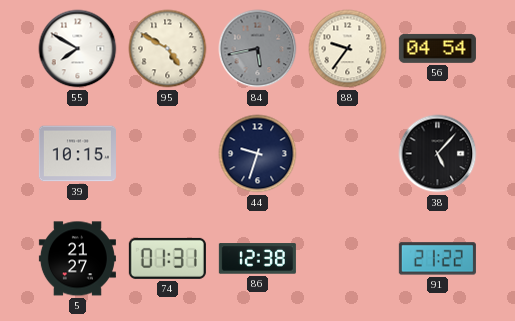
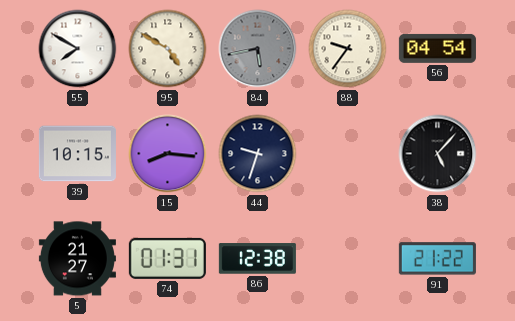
15: none -> 8:16 (168, 154)
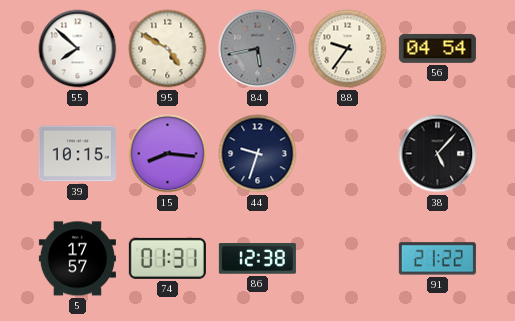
55: 7:50 -> 7:52 (78, 49)
5: 21:27 -> 17:57 (77, 259)
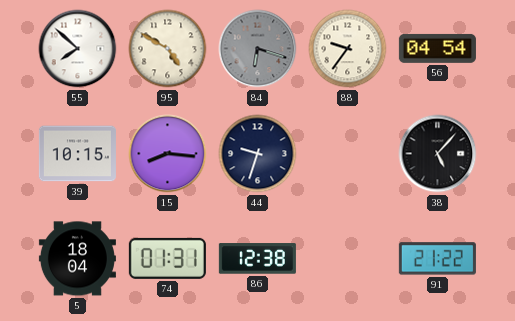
84: 5:43 -> 6:18 (258, 49)
5: 17:57 -> 18:04 (77, 259)
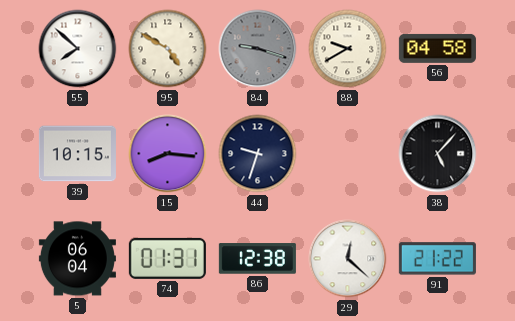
84: 6:18 -> 9:18 (258, 49)
88: 9:36 -> 9:40 (348, 49)
56: 04:54 -> 04:58 (437, 48)
5: 18:04 -> 06:04 (77, 259)
29: none -> 12:22 (348, 259)
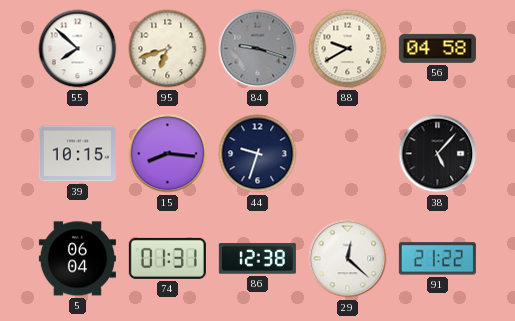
95: 4:50 -> 6:42 (168, 49)
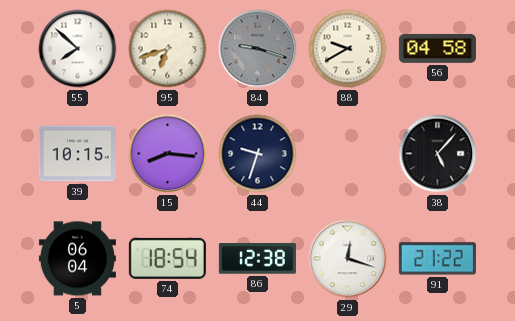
74: 01:31 -> 18:54 (167, 258)
29: 12:22 -> 12:18 (348, 259)
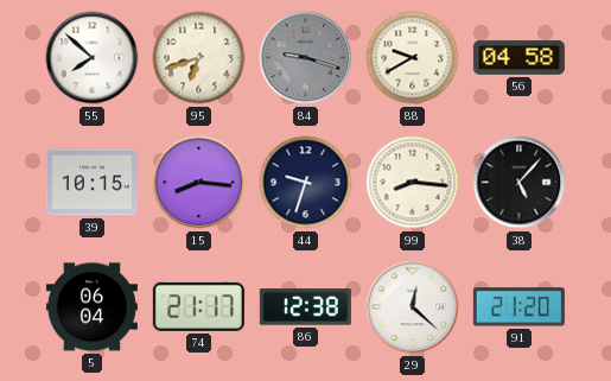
99: none -> 8:16 (413, 183)
74: 18:54 -> 21:17 (198, 306)
29: 12:18 -> 12:22 (413, 307)
91: 21:22 -> 21:20 (518, 307)
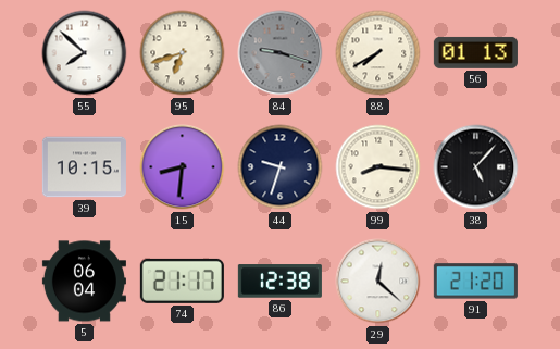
88: 9:40 -> 7:40 (378, 53)
56: 04:58 -> 01:13 (475, 52)
15: 8:16 -> 8:31 (183, 167)
